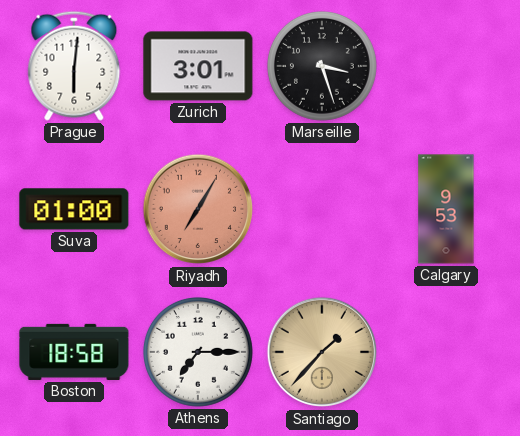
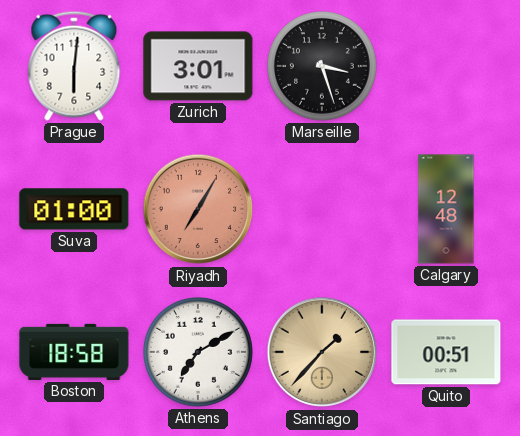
Calgary: 9:53 -> 12:48 (446, 209)
Athens: 7:15 -> 7:10 (198, 352)
Quito: none -> 00:51 (446, 352)
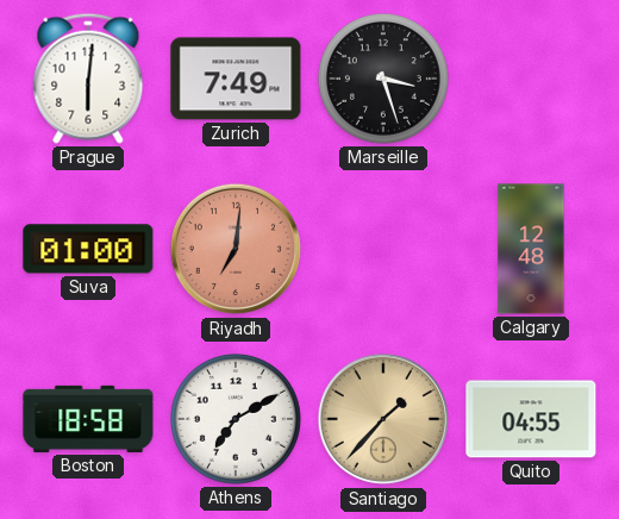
Zurich: 3:01 -> 7:49 (236, 79)
Riyadh: 7:05 -> 7:01 (236, 249)
Quito: 00:51 -> 04:55 (531, 419)
